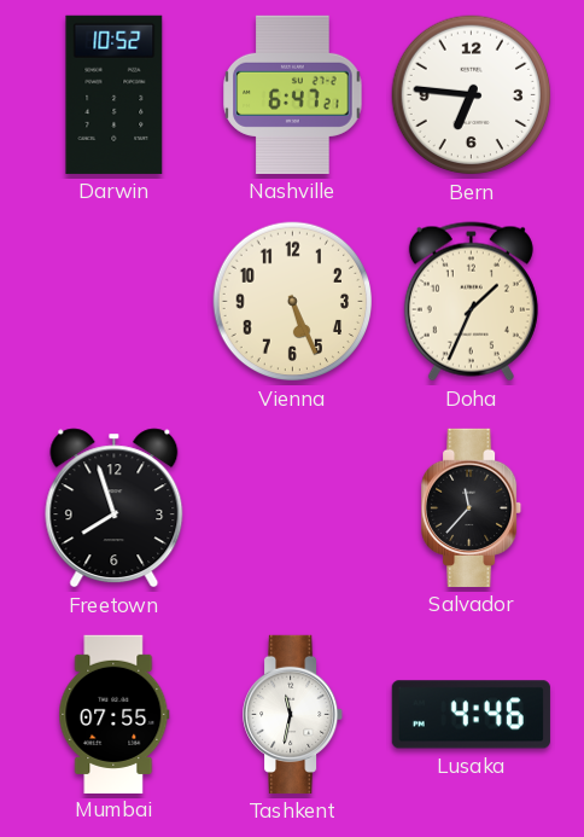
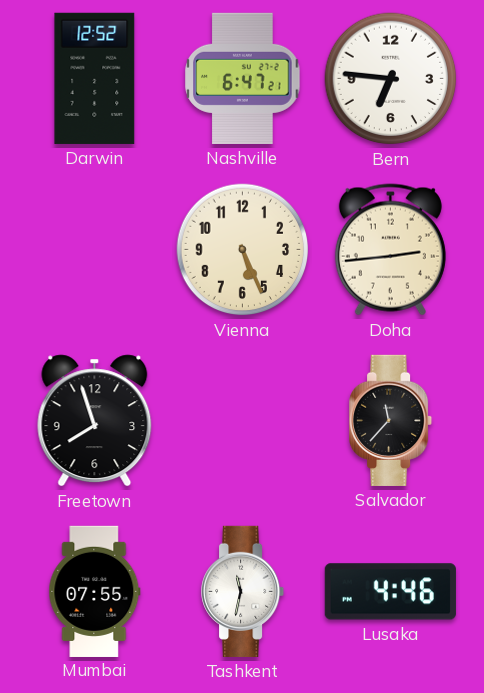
Darwin: 10:52 -> 12:52 (95, 78)
Doha: 1:34 -> 2:44 (390, 250)
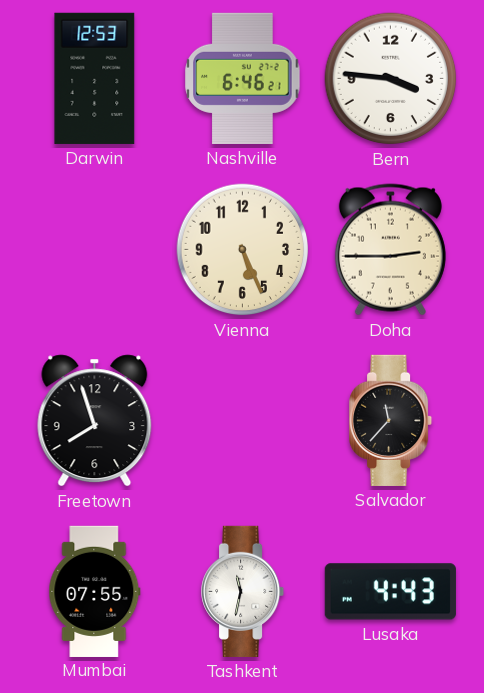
Darwin: 12:52 -> 12:53 (95, 78)
Nashville: 6:47 -> 6:46 (243, 78)
Bern: 6:46 -> 3:46 (391, 79)
Doha: 2:44 -> 2:45 (390, 250)
Lusaka: 4:46 -> 4:43 (390, 592)
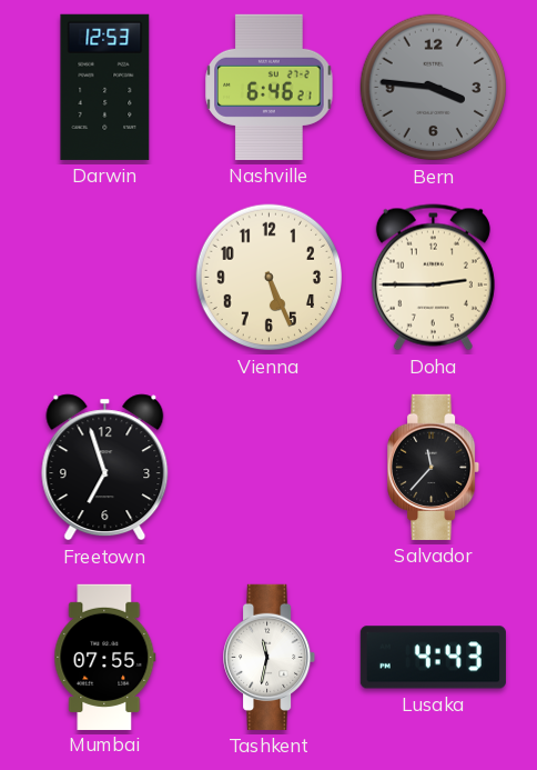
Bern dial: white -> grey (434, 88)
Freetown: 7:57 -> 6:57 (105, 468)
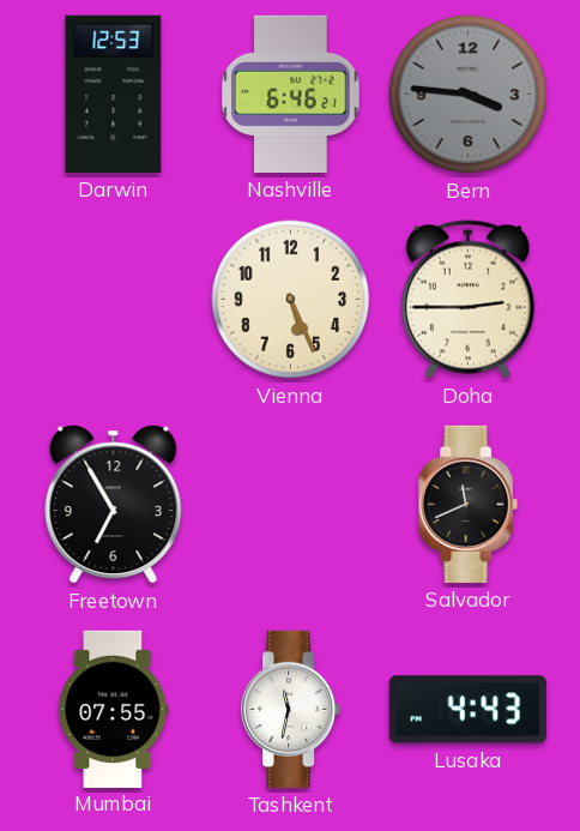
Freetown: 6:57 -> 6:55 (114, 505)
Salvador: 11:37 -> 11:41 (469, 504)
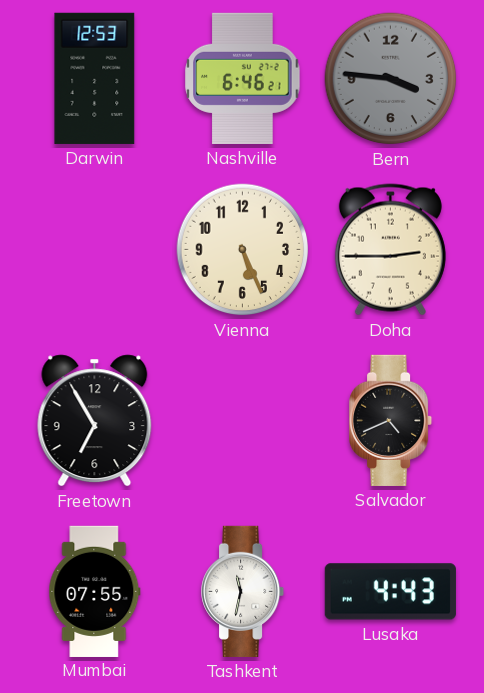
Salvador: 11:41 -> 4:41 (391, 420)
